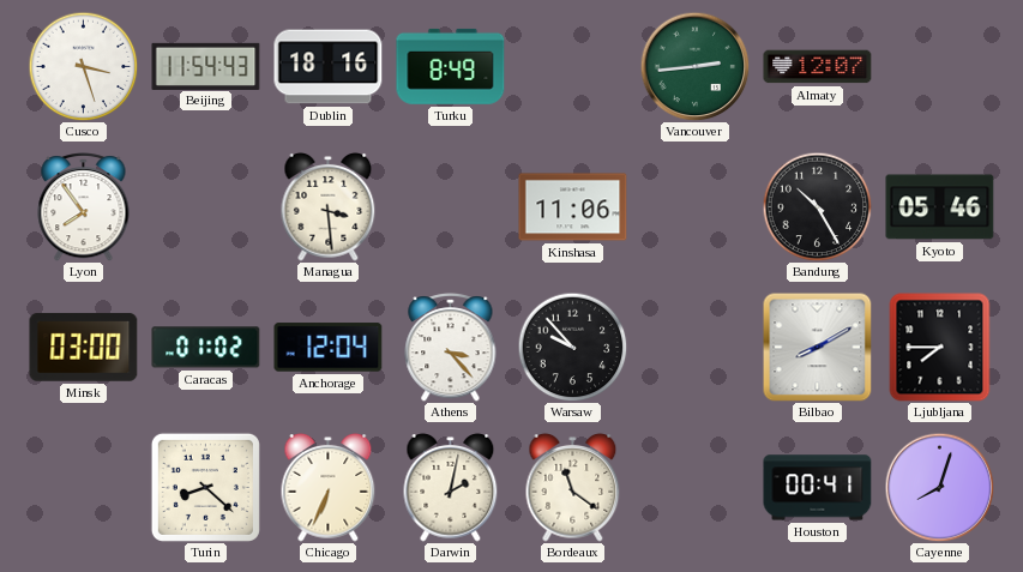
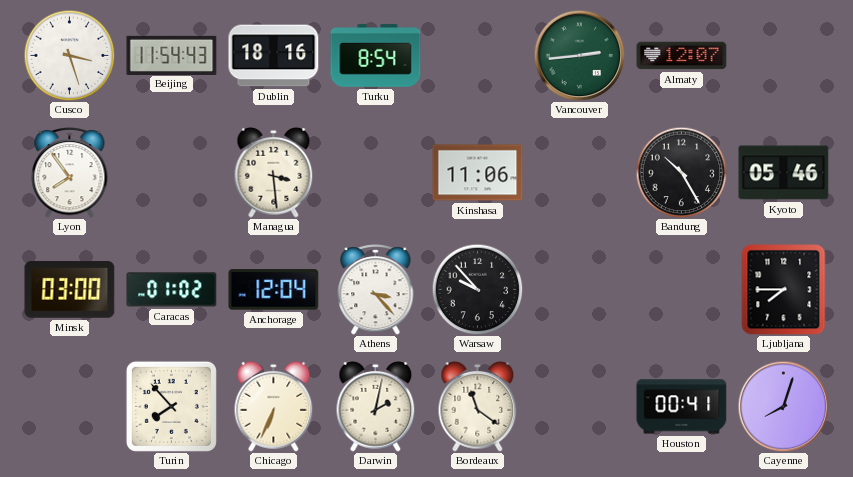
Turku: 8:49 -> 8:54 (376, 55)
Bilbao: 8:10 -> none (817, 347)
Turin: 8:22 -> 7:53 (171, 406)
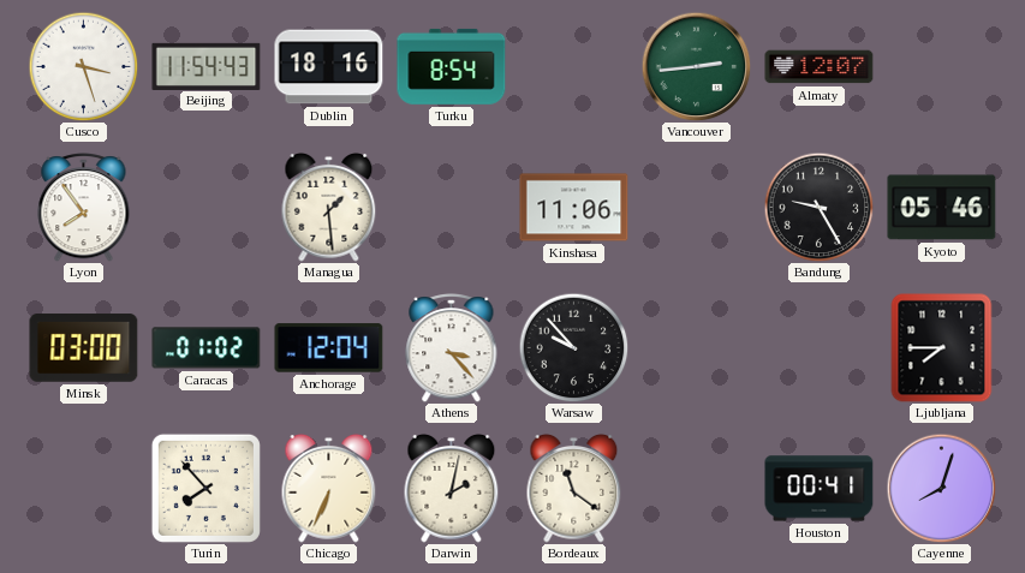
Managua: 3:29 -> 1:29 (329, 207)
Bandung: 10:25 -> 9:25 (818, 207)
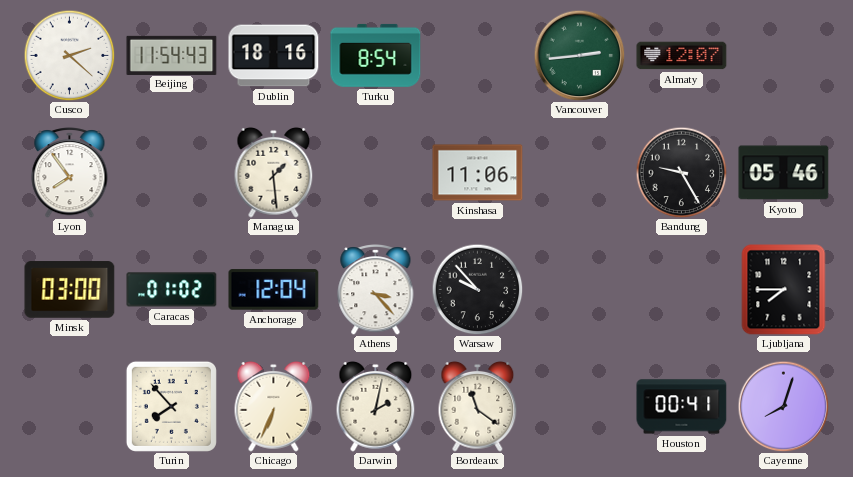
Cusco: 3:27 -> 2:22 (69, 55)
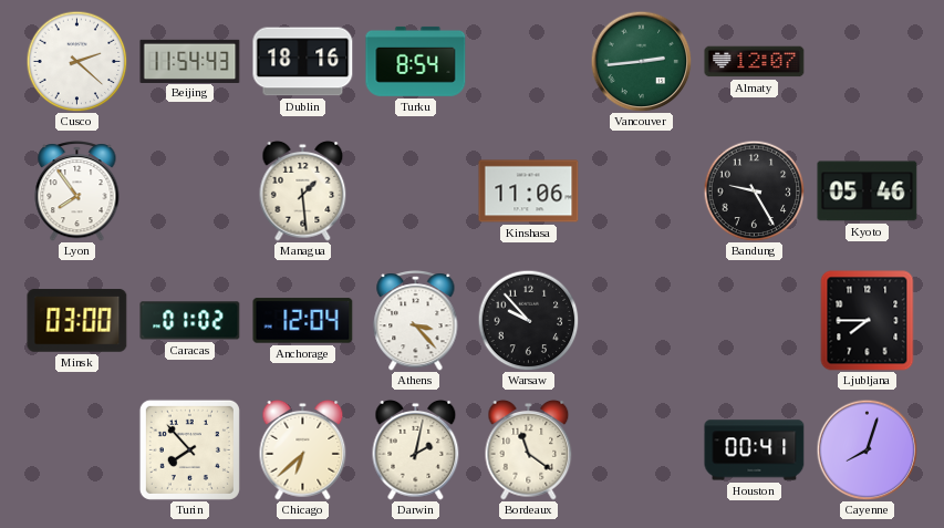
Chicago: 6:34 -> 6:38 (303, 449)
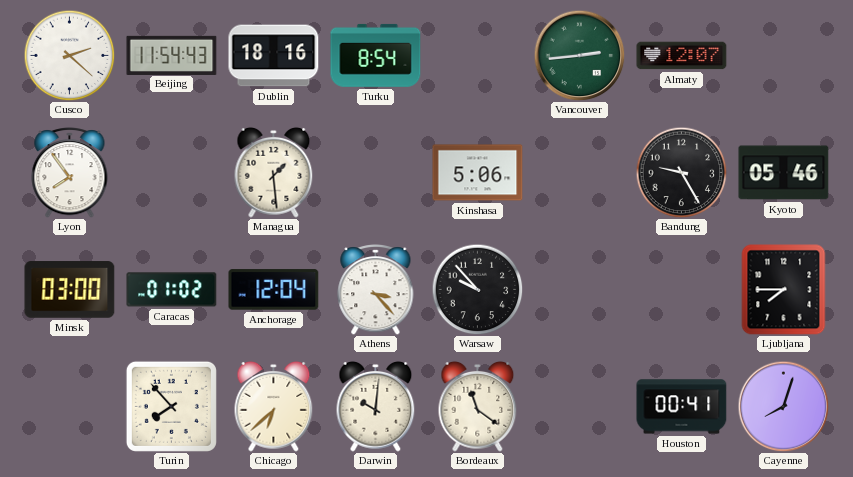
Kinshasa: 11:06 -> 5:06 (478, 173)
Darwin: 2:02 -> 10:01 (376, 406)
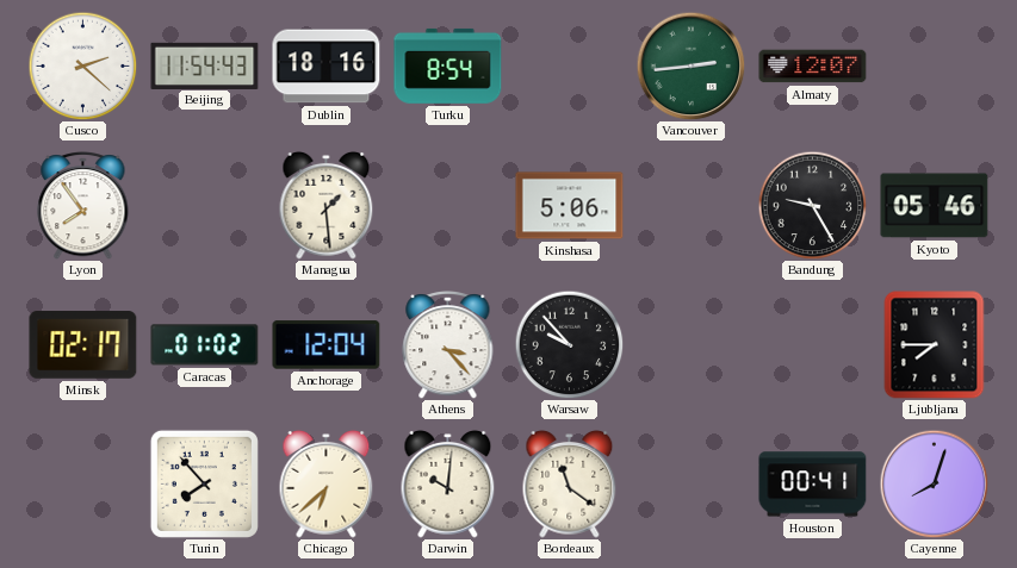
Minsk: 03:00 -> 02:17 (83, 345)
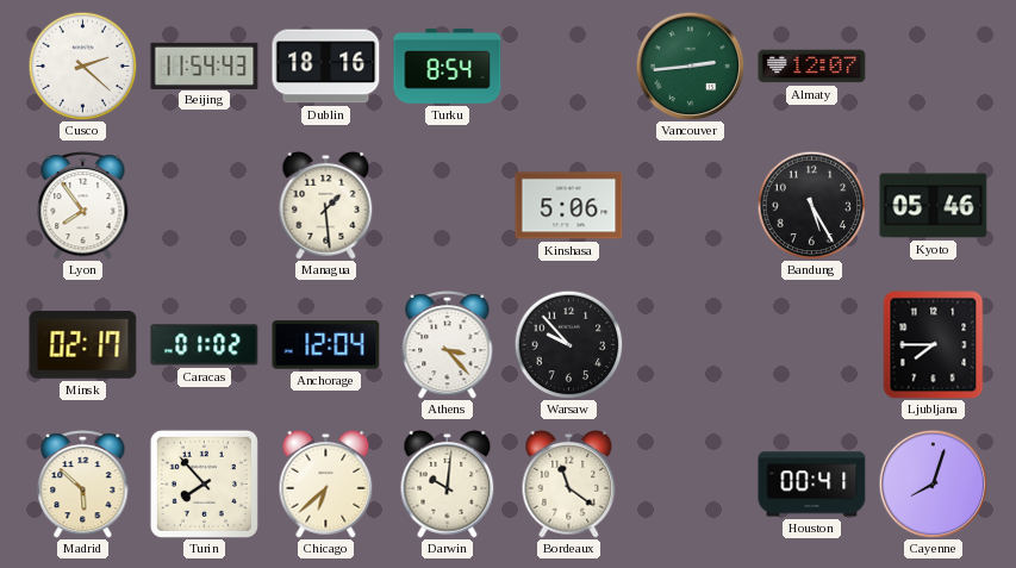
Bandung: 9:25 -> 5:25 (811, 205)
Madrid: none -> 5:52 (83, 485)
